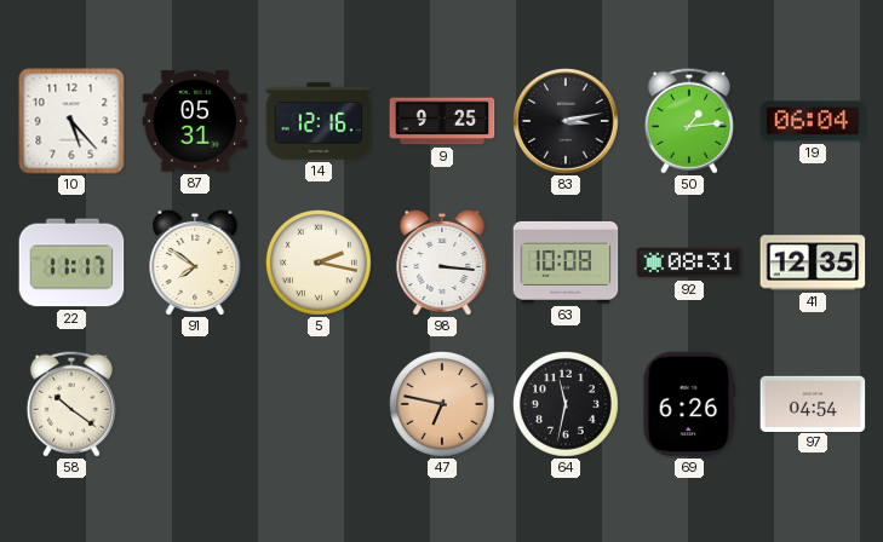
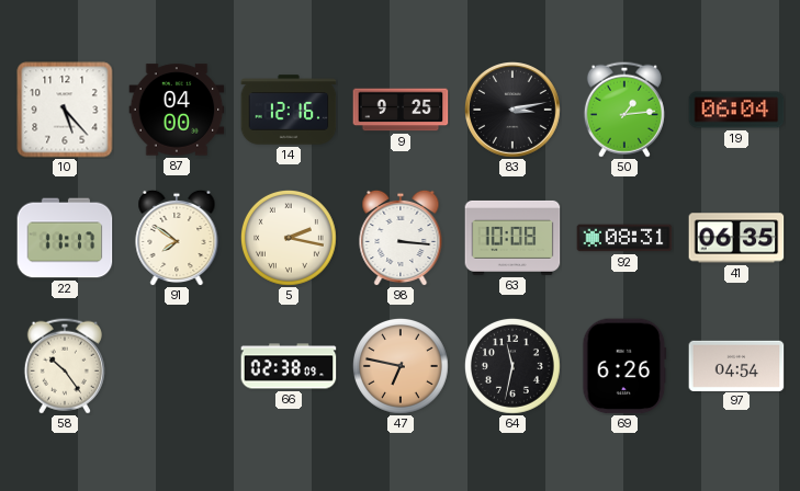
87: 05:31 -> 04:00 (177, 110)
41: 12:35 -> 06:35 (736, 238)
58: 10:21 -> 10:24 (65, 366)
66: none -> 02:38 (289, 366)
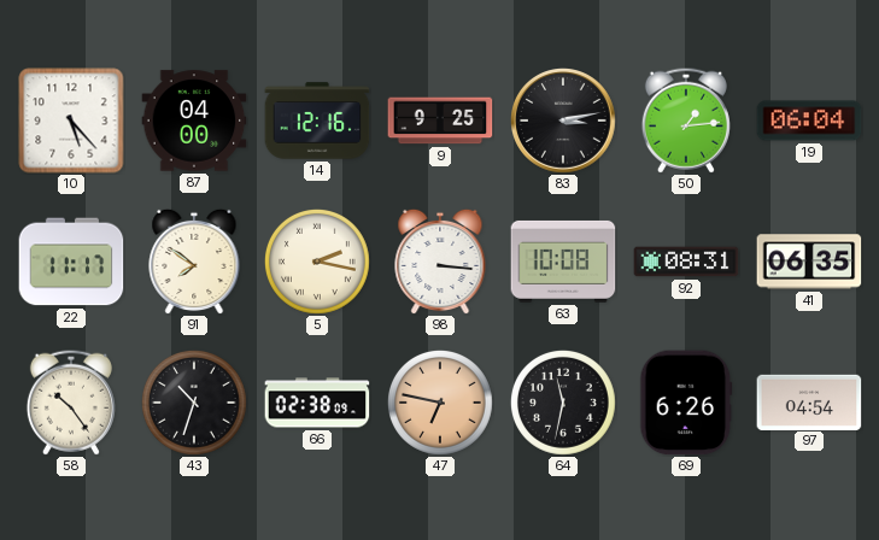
43: none -> 10:33 (194, 403)
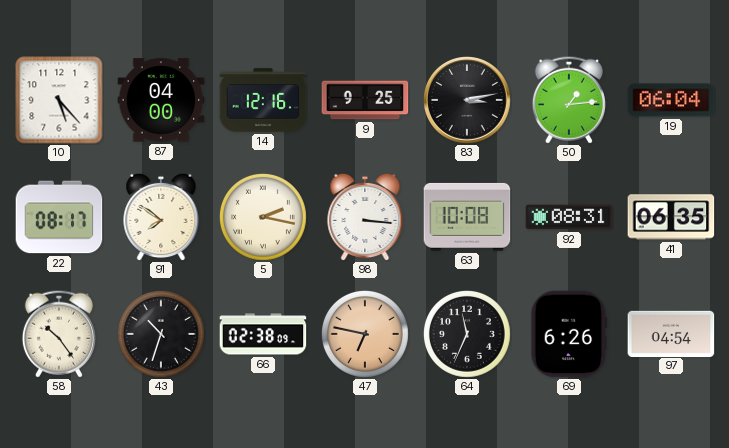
22: 11:17 -> 08:17 (59, 217)
64: 11:32 -> 11:34 (467, 334)
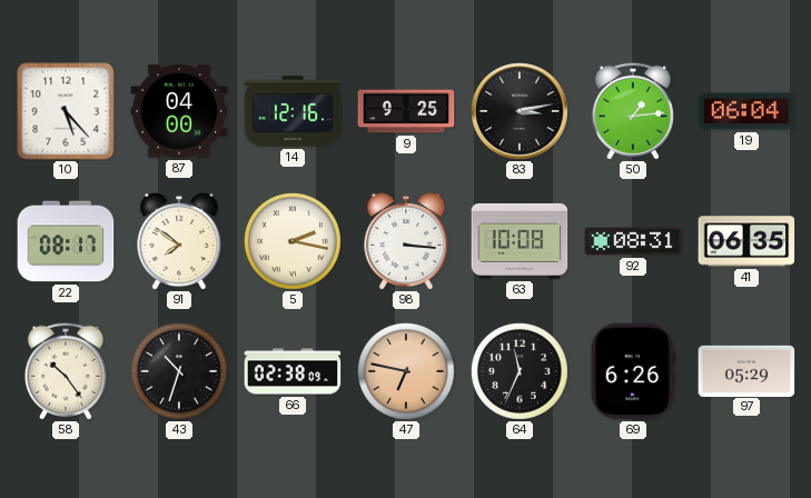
97: 04:54 -> 05:29 (746, 370)
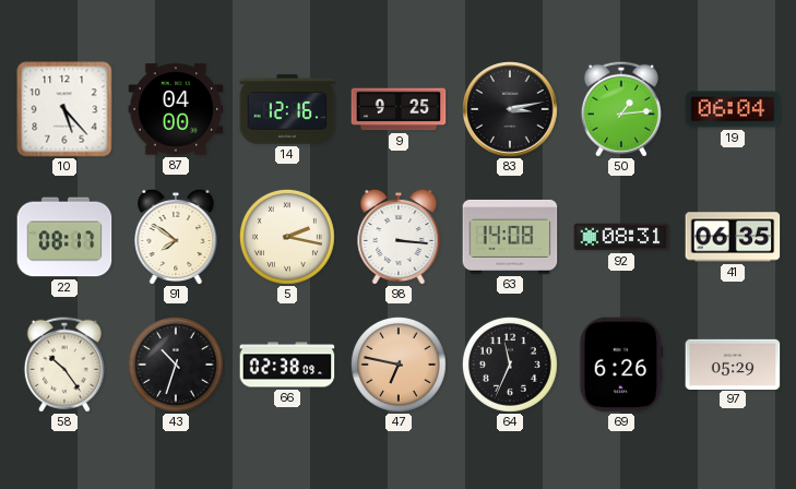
63: 10:08 -> 14:08 (510, 237)
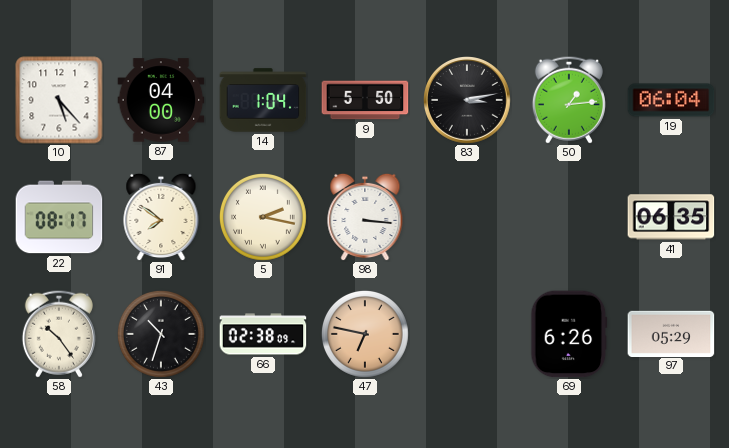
14: 12:16 -> 1:04 (263, 100)
9: 9:25 -> 5:50 (365, 100)
63: 14:08 -> none (510, 237)
92: 08:31 -> none (621, 237)
64: 11:34 -> none (510, 365)
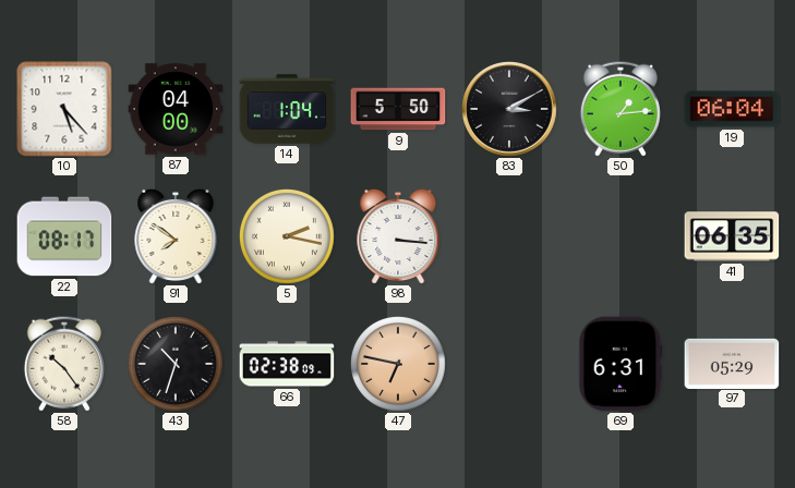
83: 3:13 -> 3:10 (510, 110)
69: 6:26 -> 6:31 (621, 364)
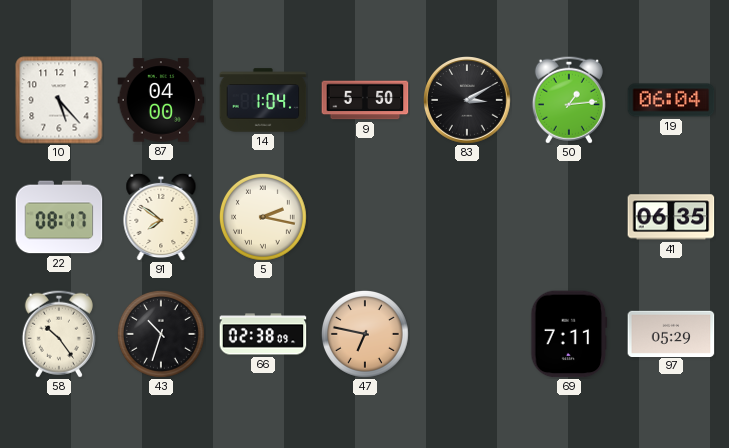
98: 3:16 -> none (398, 236)
69: 6:31 -> 7:11 (569, 334)
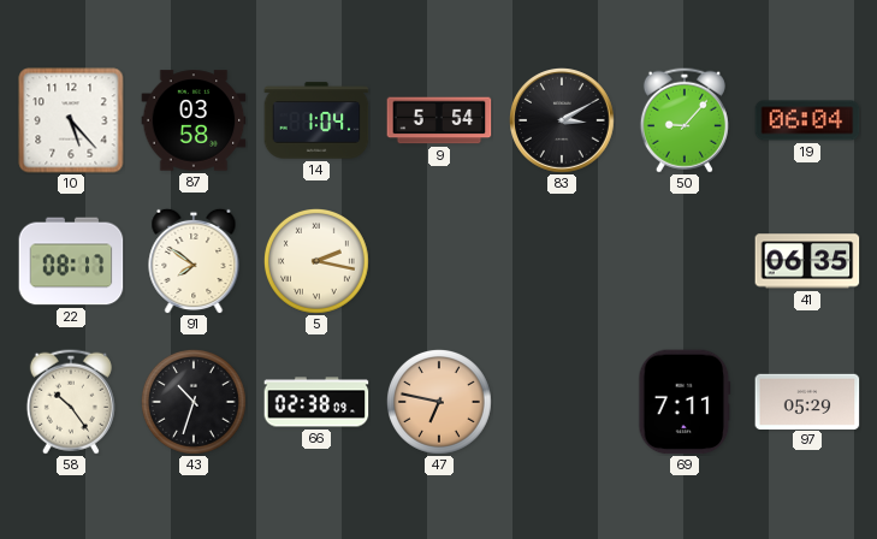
87: 04:00 -> 03:58 (194, 120)
9: 5:50 -> 5:54 (439, 120)
50: 1:14 -> 9:07 (685, 120)
